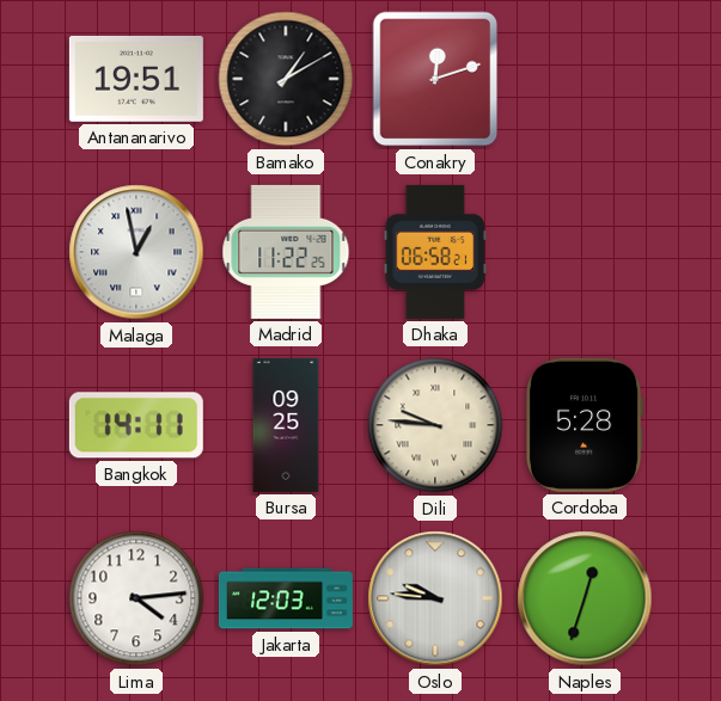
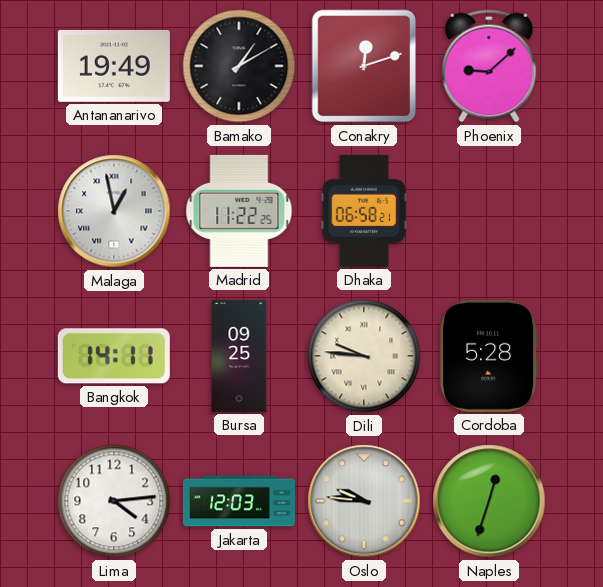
Antananarivo: 19:51 -> 19:49 (114, 66)
Phoenix: none -> 9:08 (489, 66)
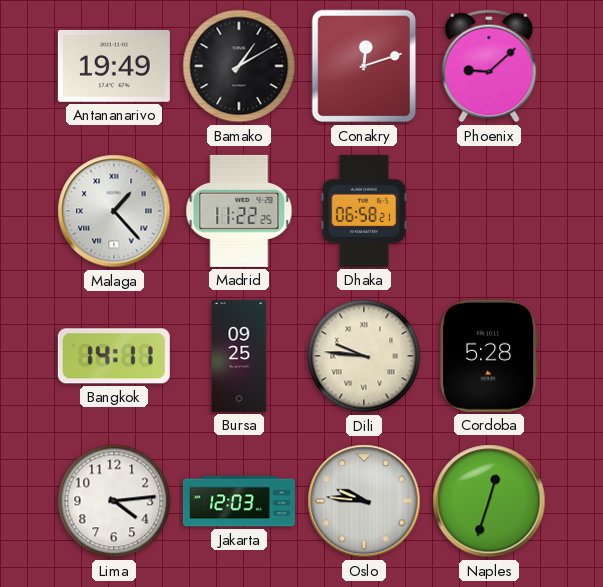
Malaga: 12:58 -> 1:23 (114, 211)
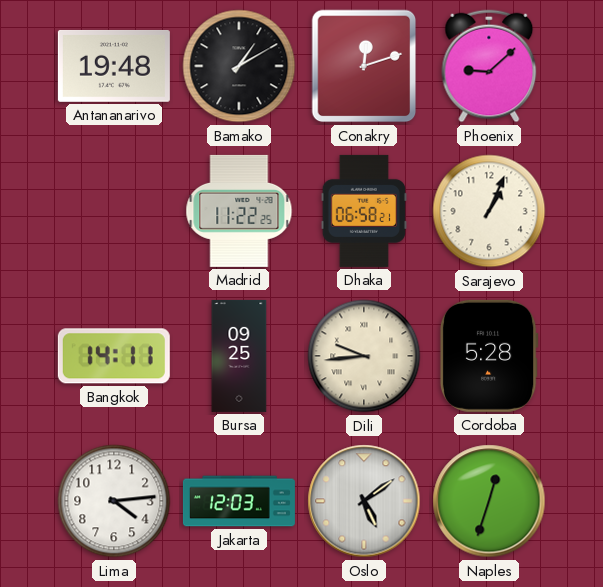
Antananarivo: 19:49 -> 19:48 (114, 66)
Malaga: 1:23 -> none (114, 211)
Sarajevo: none -> 1:04 (489, 211)
Dili: 9:46 -> 9:44 (364, 356)
Oslo: 9:46 -> 5:09 (364, 501)
